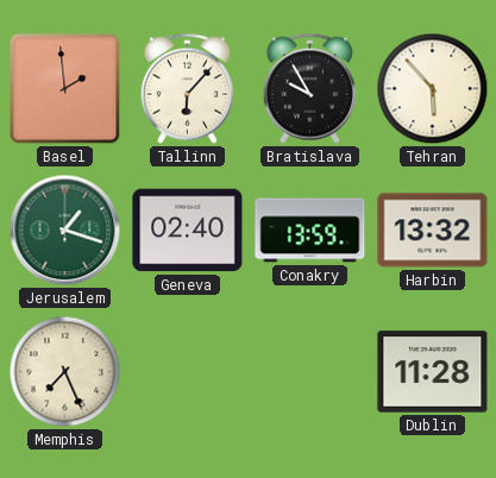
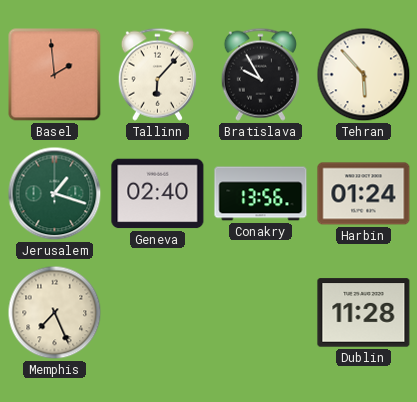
Conakry: 13:59 -> 13:56 (261, 194)
Harbin: 13:32 -> 01:24 (364, 194)
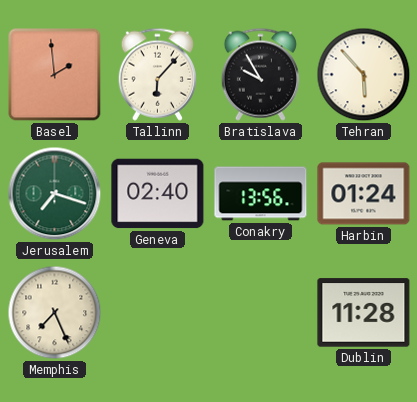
Jerusalem: 1:18 -> 7:18 (55, 194)
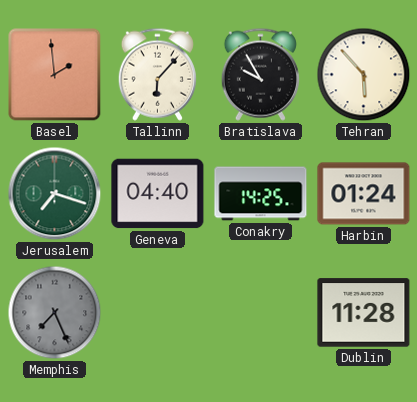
Geneva: 02:40 -> 04:40 (158, 194)
Conakry: 13:56 -> 14:25 (261, 194)
Memphis dial: cream -> grey (55, 313)
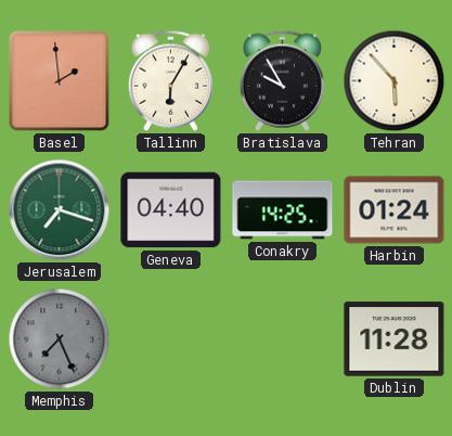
Tallinn: 6:07 -> 6:05 (170, 80)
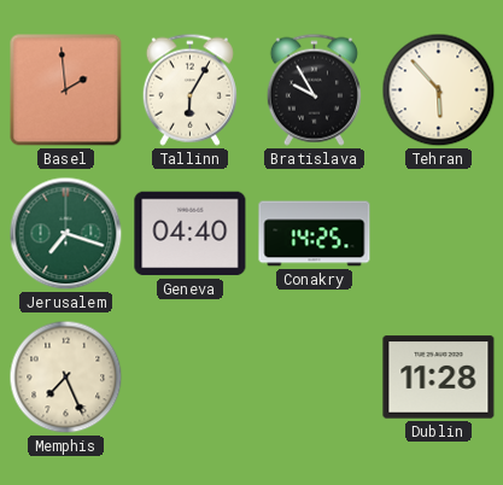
Harbin: 01:24 -> none (395, 210)
Memphis dial: grey -> cream (66, 378)
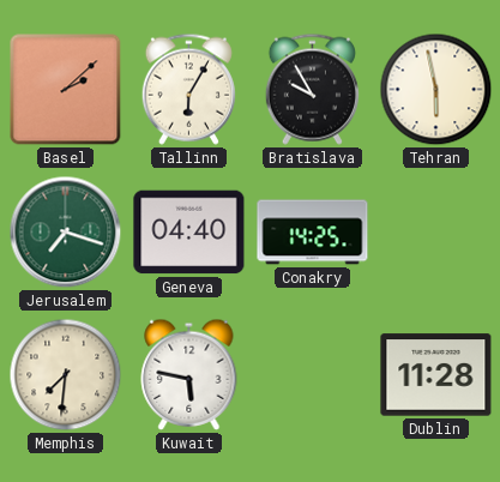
Basel: 1:59 -> 2:08 (66, 90)
Tehran: 5:53 -> 5:58 (436, 90)
Memphis: 7:26 -> 7:31 (66, 375)
Kuwait: none -> 5:47 (189, 374)
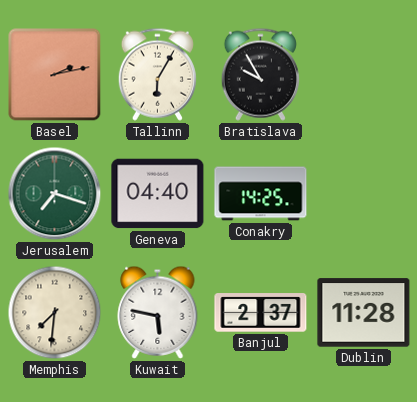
Basel: 2:08 -> 2:13 (55, 75)
Tehran: 5:58 -> none (436, 90)
Banjul: none -> 2:37 (261, 313)
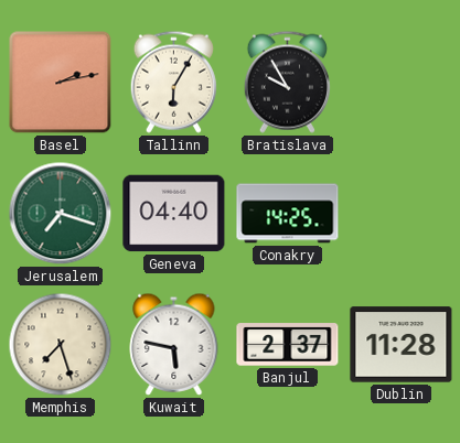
Memphis: 7:31 -> 7:27 (61, 345)
